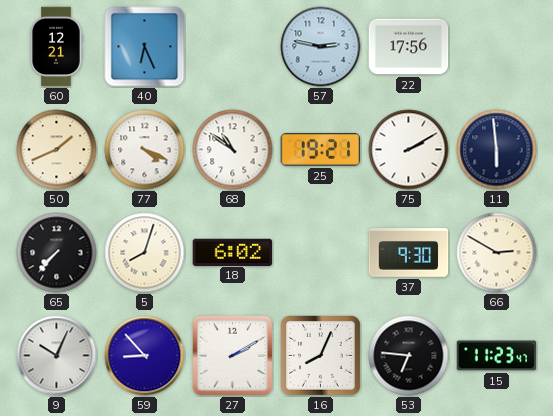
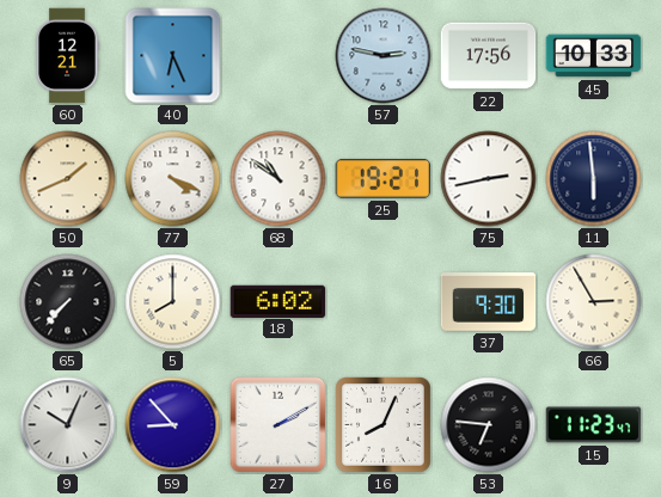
45: none -> 10:33 (594, 56)
75: 2:10 -> 2:43 (489, 179)
5: 8:03 -> 8:00 (173, 302)
66: 2:50 -> 2:55 (594, 302)
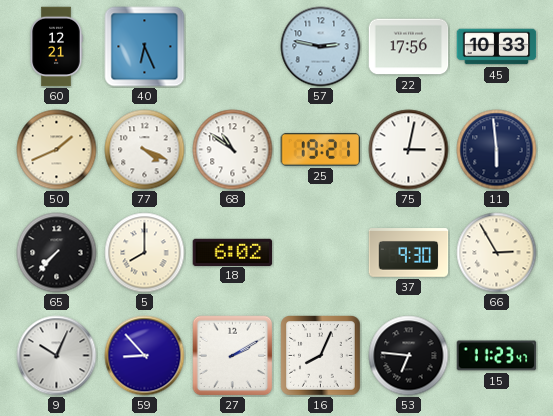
75: 2:43 -> 3:02 (409, 150)
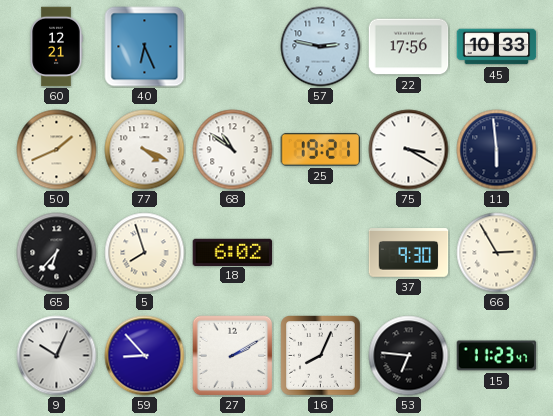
75: 3:02 -> 3:20 (409, 150)
65: 7:37 -> 6:37 (57, 253)
5: 8:00 -> 7:57 (145, 253)
